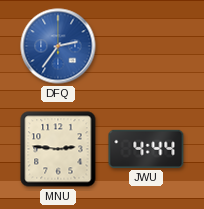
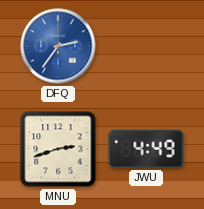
MNU: 2:46 -> 2:42 (58, 149)
JWU: 4:44 -> 4:49 (146, 149)
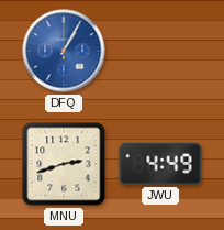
DFQ: 2:36 -> 1:05 (64, 51)
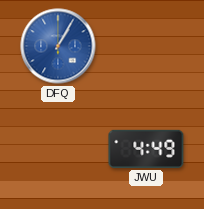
MNU: 2:42 -> none (64, 164)
